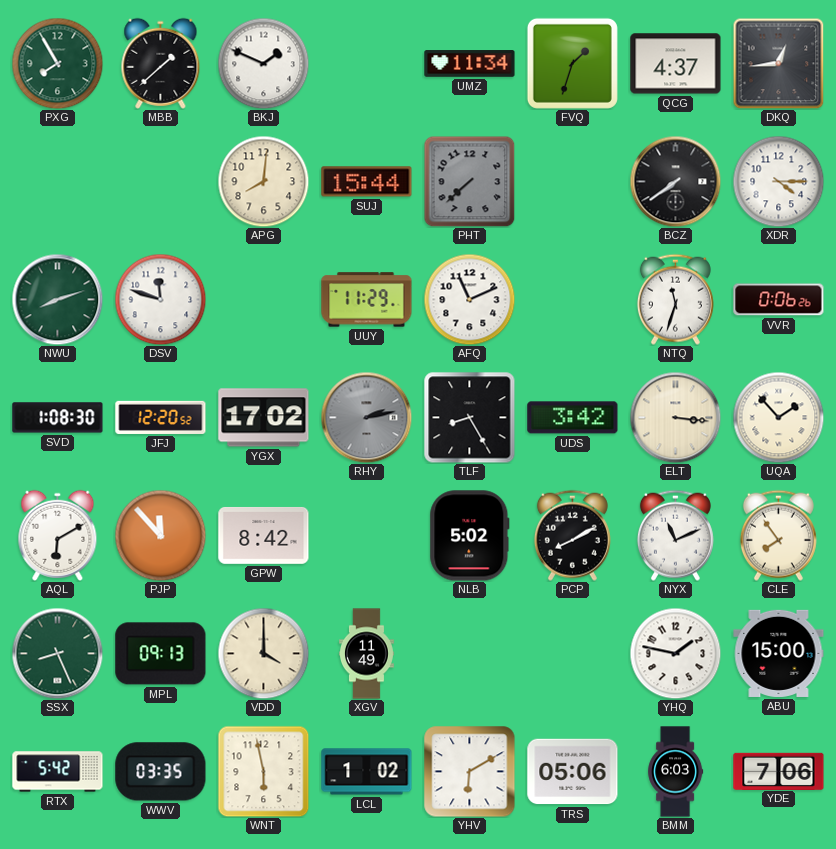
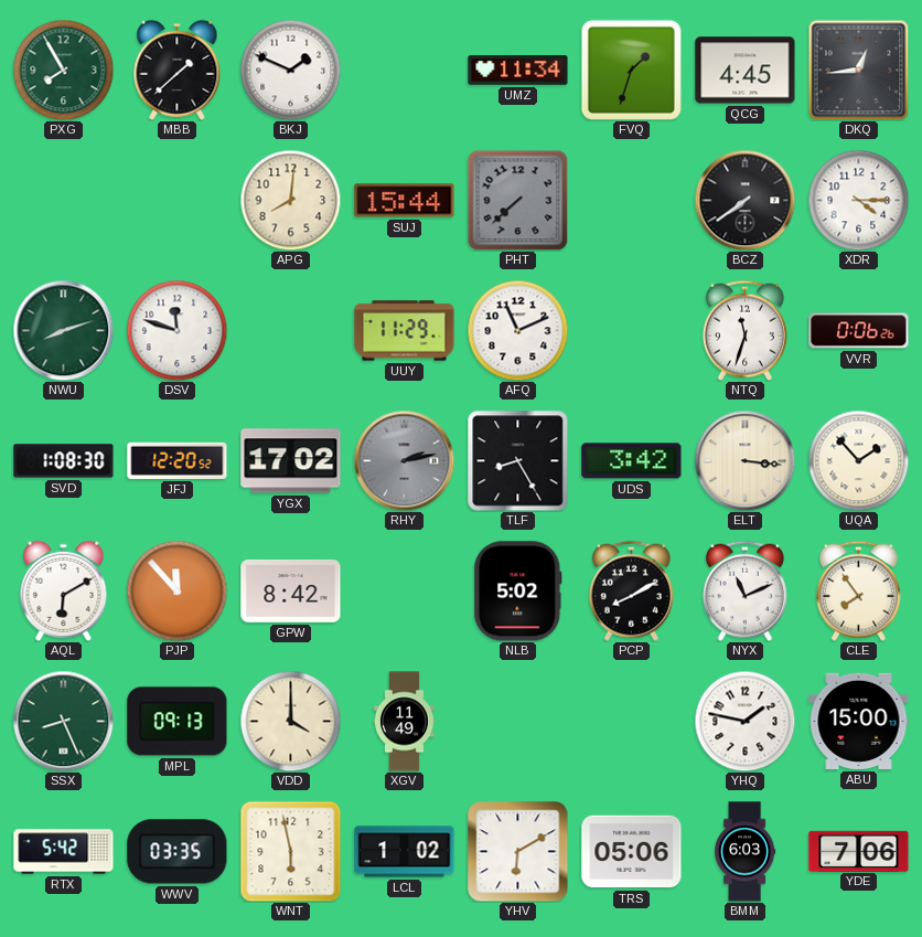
QCG: 4:37 -> 4:45 (746, 71)
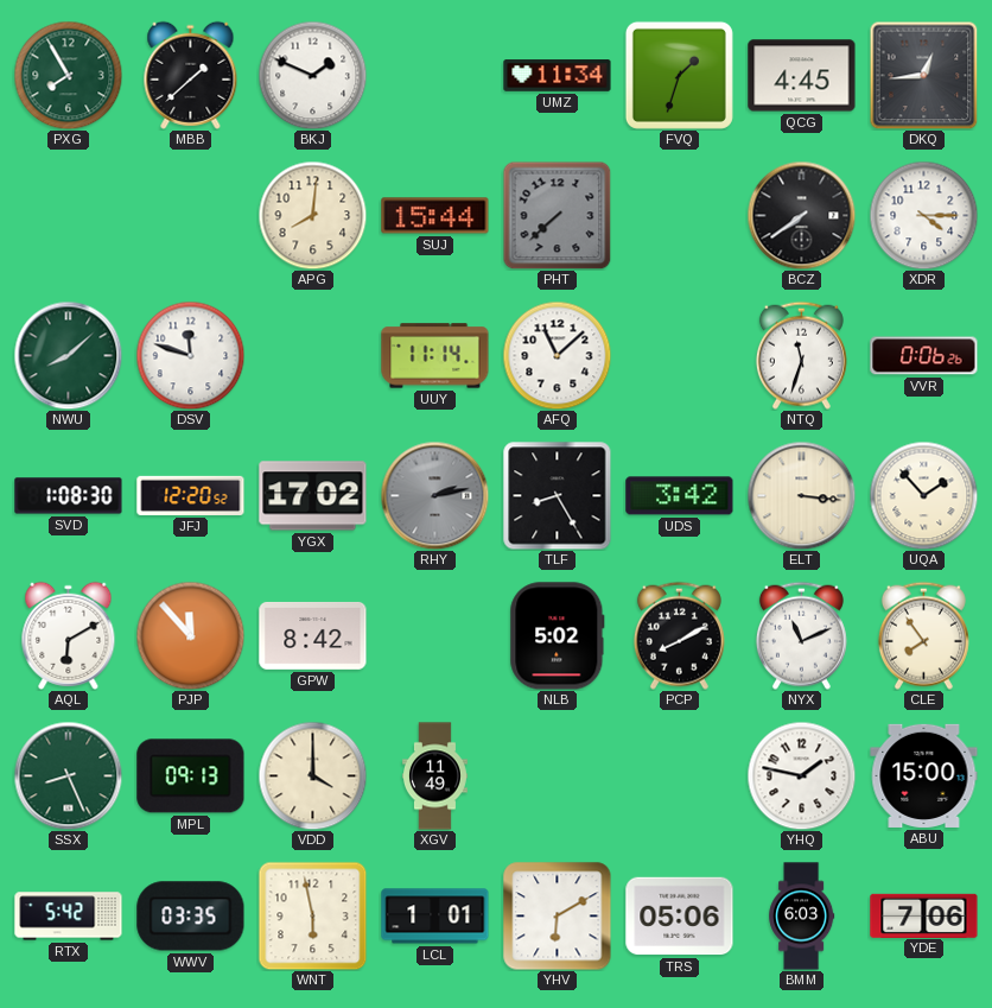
NWU: 8:12 -> 8:08 (68, 355)
UUY: 11:29 -> 11:14 (435, 356)
AFQ: 11:11 -> 11:08 (557, 355)
LCL: 1:02 -> 1:01 (435, 917)
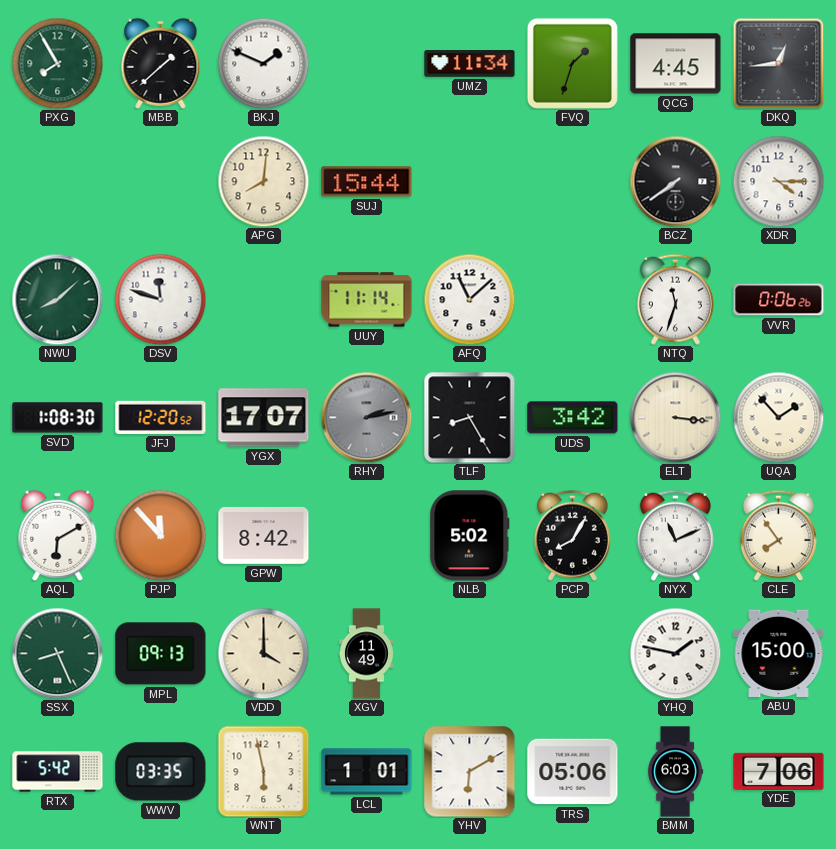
PHT: 7:38 -> none (557, 215)
YGX: 17:02 -> 17:07 (264, 418)
PCP: 8:10 -> 8:05 (572, 535)
